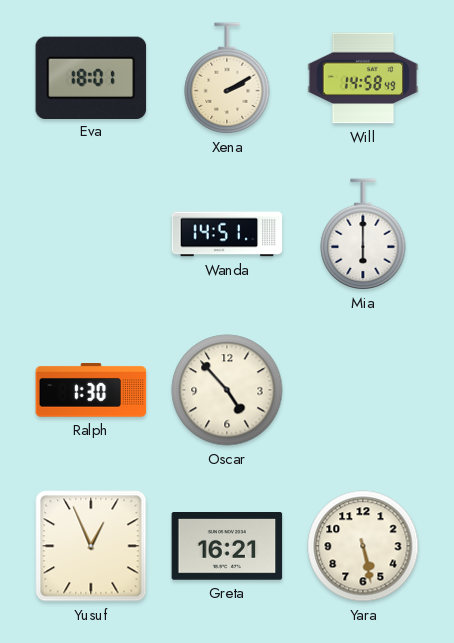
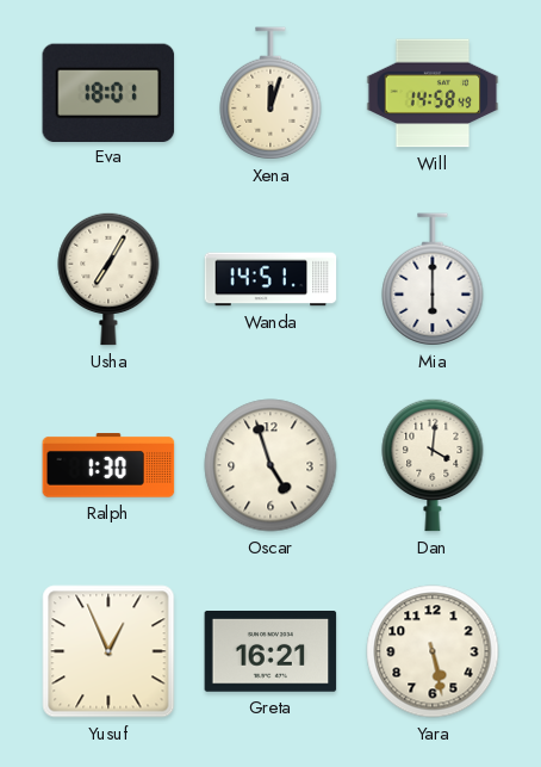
Xena: 2:10 -> 12:03 (270, 93)
Usha: none -> 7:05 (108, 279)
Oscar: 4:53 -> 4:57 (270, 465)
Dan: none -> 4:01 (433, 465)
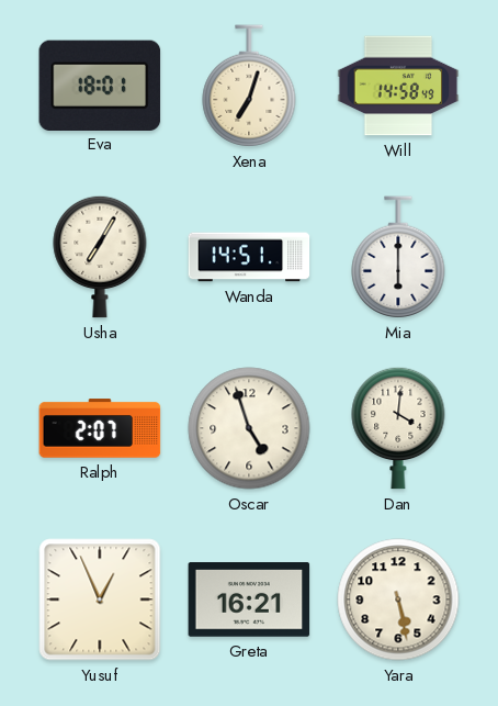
Xena: 12:03 -> 7:03 (249, 86)
Ralph: 1:30 -> 2:07 (100, 428)
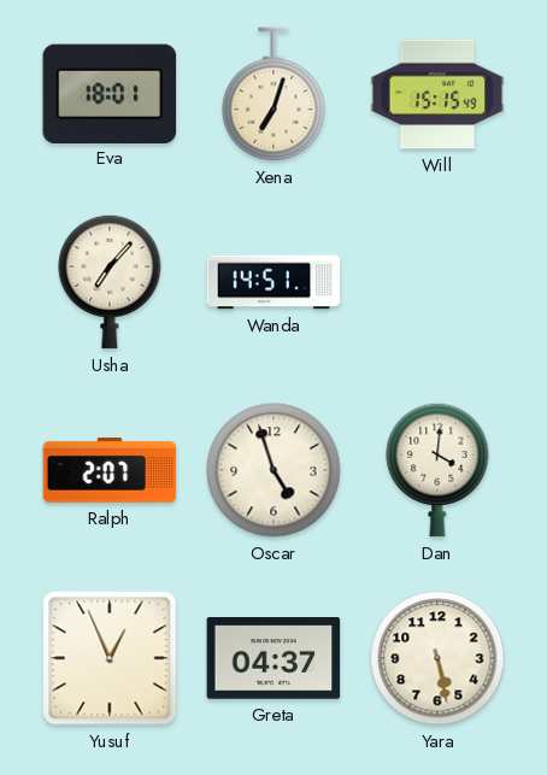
Will: 14:58 -> 15:15 (437, 94)
Usha: 7:05 -> 7:07 (110, 282)
Mia: 6:00 -> none (398, 257)
Greta: 16:21 -> 04:37 (273, 658)
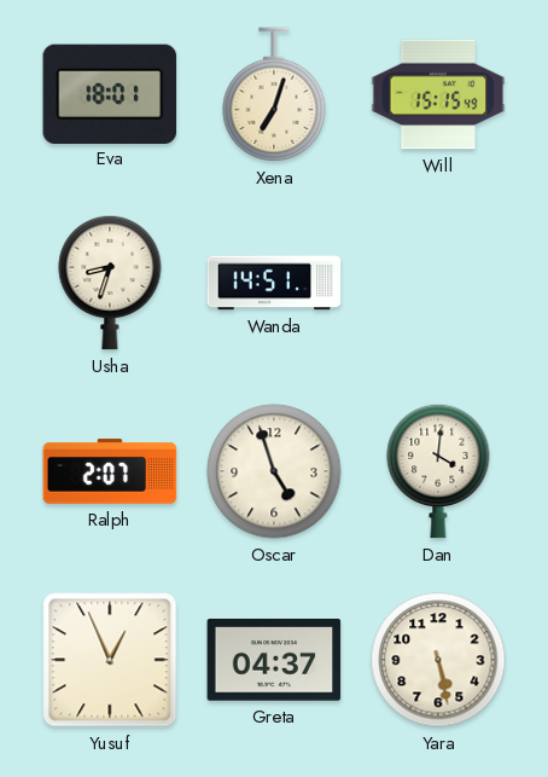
Usha: 7:07 -> 8:33 (110, 283)
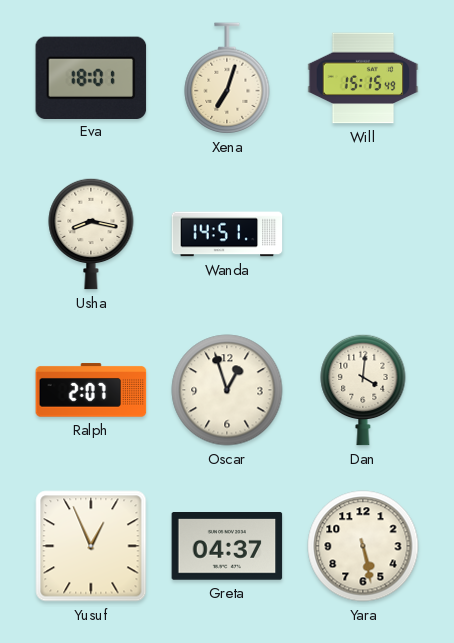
Usha: 8:33 -> 8:17 (91, 234)
Oscar: 4:57 -> 12:57 (227, 390)
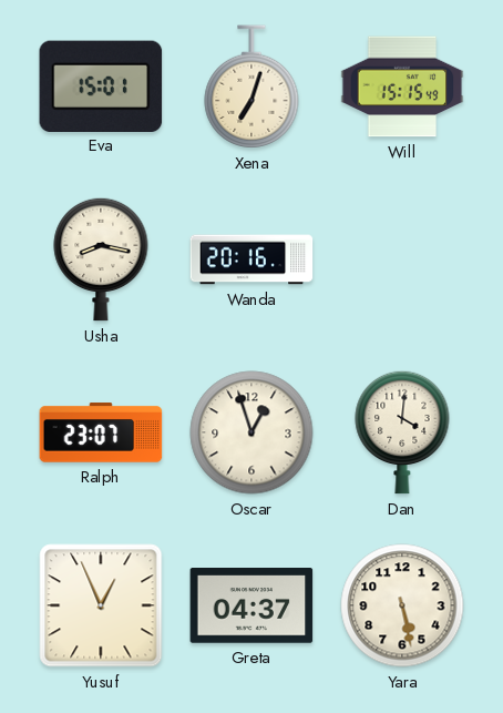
Eva: 18:01 -> 15:01 (101, 85)
Wanda: 14:51 -> 20:16 (251, 259)
Ralph: 2:07 -> 23:07 (101, 432)
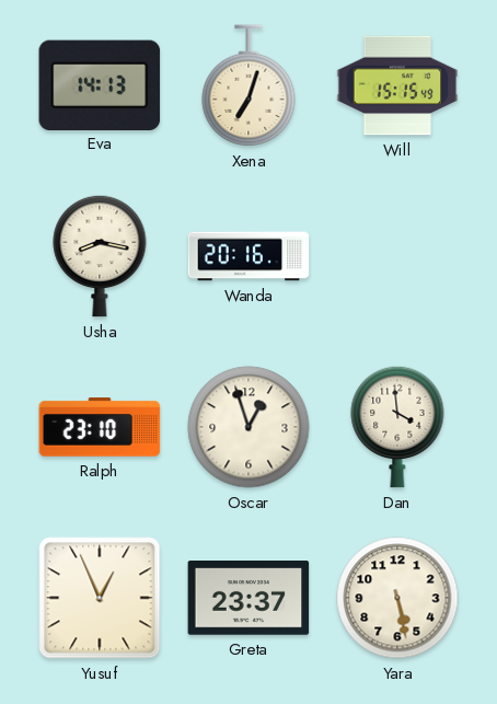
Eva: 15:01 -> 14:13 (100, 84)
Ralph: 23:07 -> 23:10 (100, 427)
Dan: 4:01 -> 3:59 (397, 427)
Greta: 04:37 -> 23:37 (248, 598)
